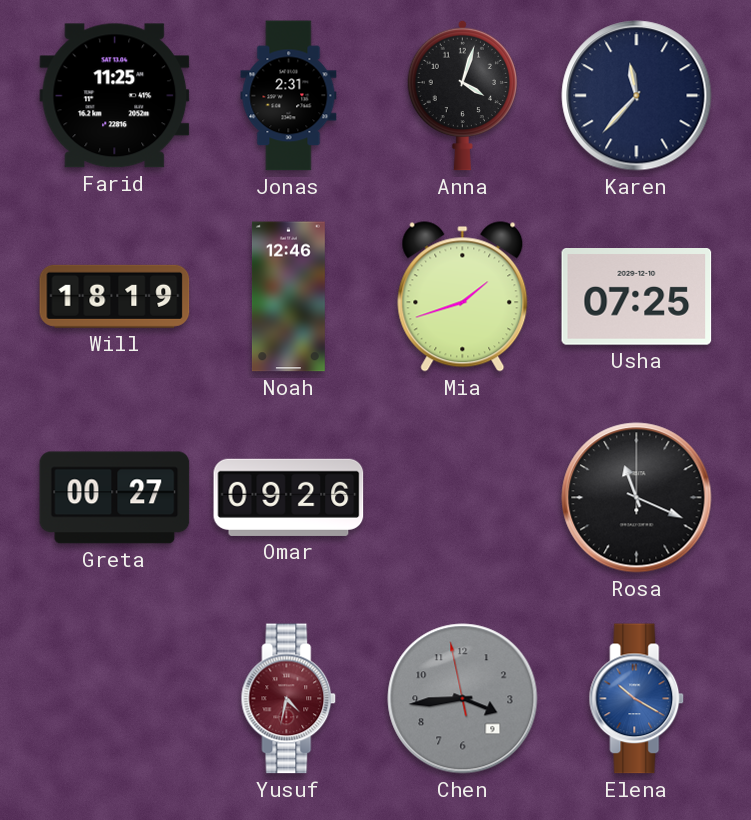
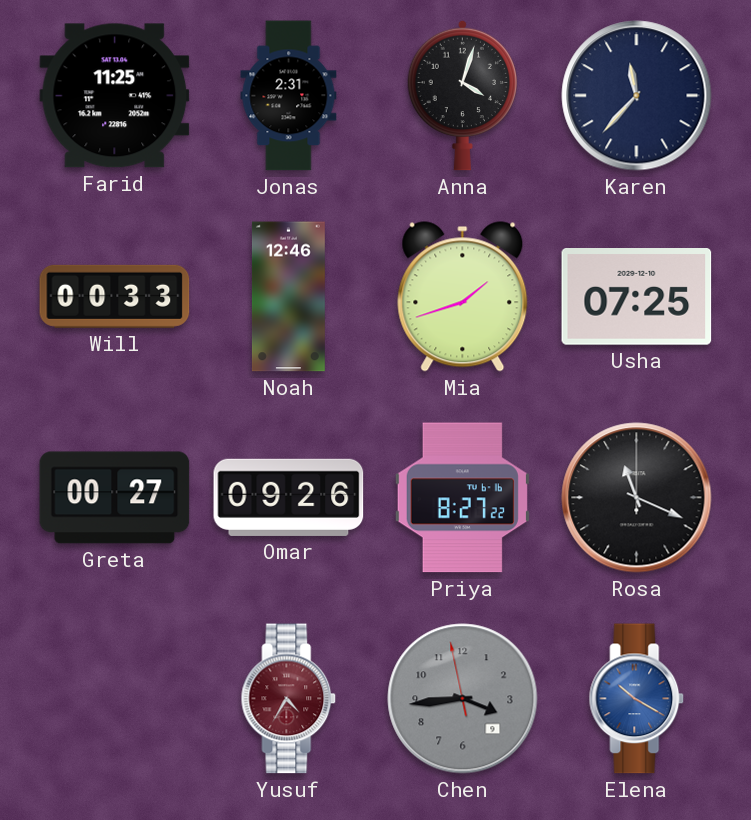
Will: 18:19 -> 00:33 (115, 296)
Priya: none -> 8:27 (462, 498)
Yusuf: 4:32 -> 4:35 (289, 699)
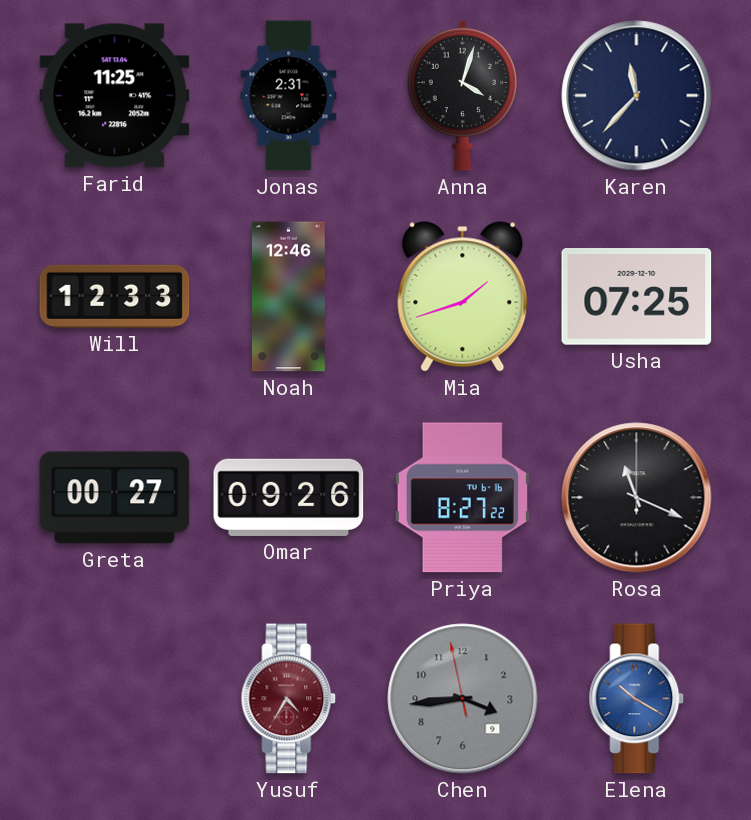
Will: 00:33 -> 12:33 (115, 296)
